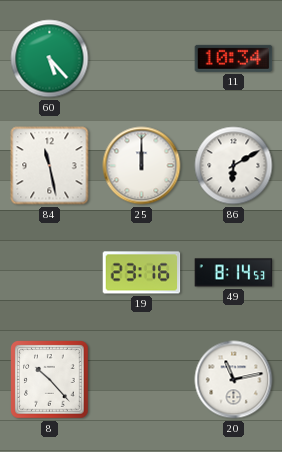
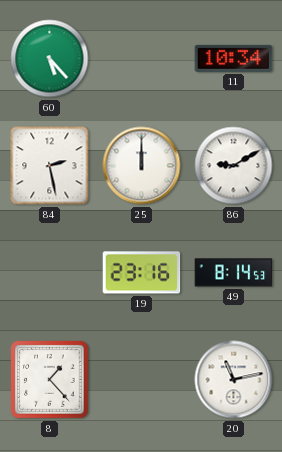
84: 11:28 -> 2:28 (50, 166)
86: 6:10 -> 9:10 (234, 166)
8: 10:23 -> 1:23 (50, 380)
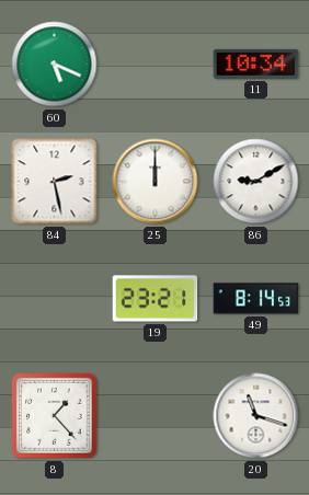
60: 5:23 -> 5:19 (55, 65)
19: 23:16 -> 23:21 (156, 299)
20: 11:13 -> 11:18 (256, 416)
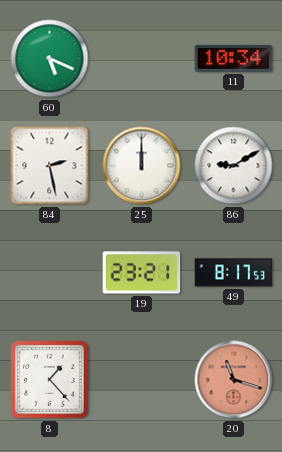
49: 8:14 -> 8:17 (234, 273)
20 dial: white -> salmon (234, 380)
